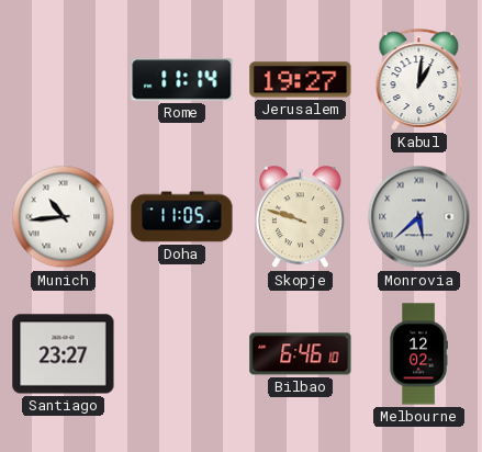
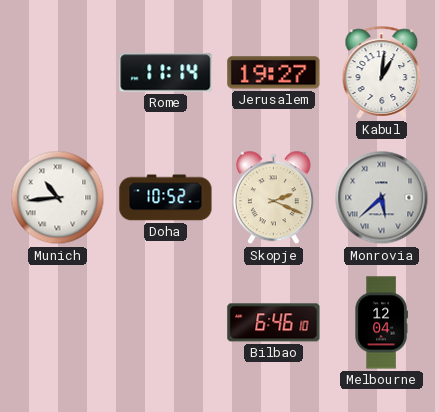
Doha: 11:05 -> 10:52 (166, 198)
Skopje: 9:48 -> 2:19 (273, 198)
Santiago: 23:27 -> none (64, 354)
Melbourne: 12:02 -> 12:04 (381, 323)
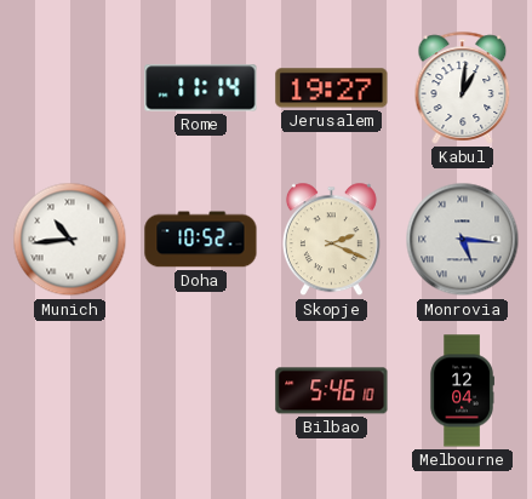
Monrovia: 5:38 -> 5:16 (463, 240)
Bilbao: 6:46 -> 5:46 (332, 391)
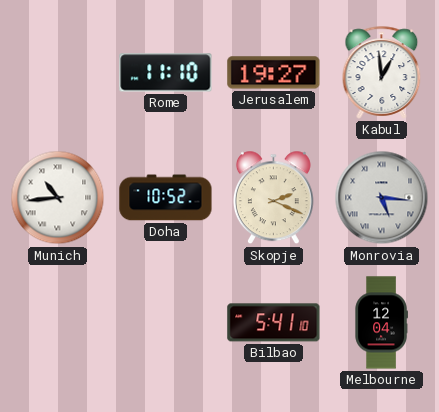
Rome: 11:14 -> 11:10 (166, 73)
Kabul: 1:01 -> 12:59 (382, 72)
Bilbao: 5:46 -> 5:41 (274, 323)
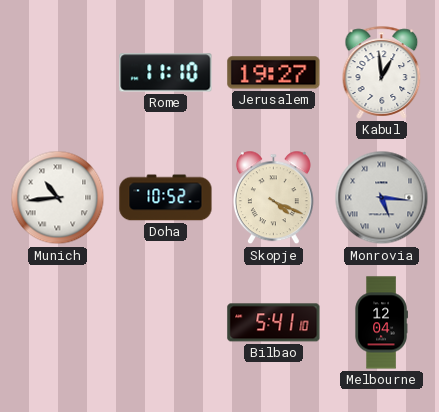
Skopje: 2:19 -> 4:19 (273, 198)
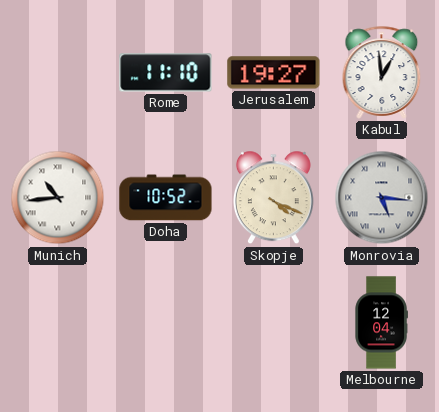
Bilbao: 5:41 -> none (274, 323)
